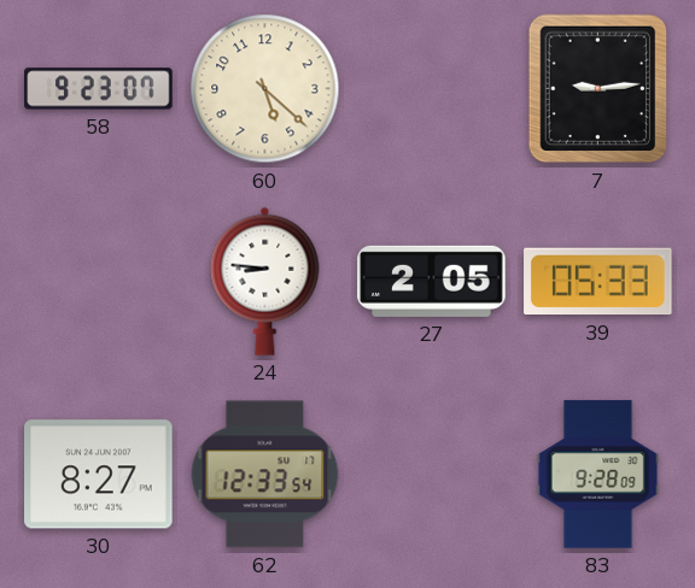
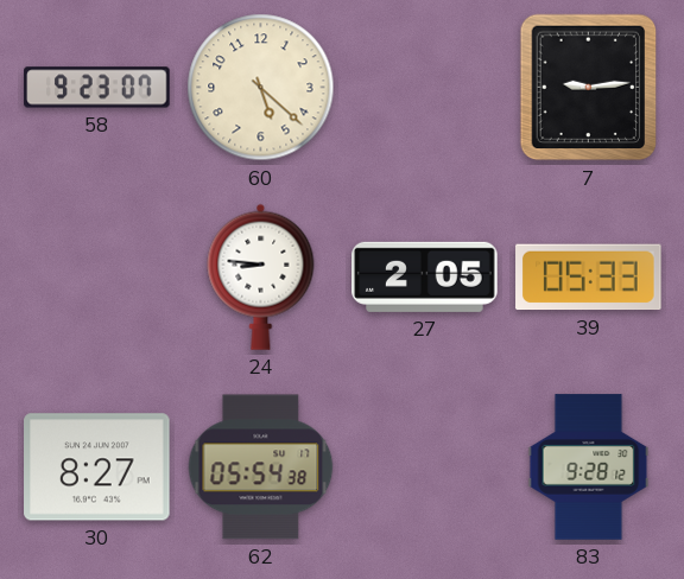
62: 12:33 -> 05:54 (261, 467)
83: 9:28:09 -> 9:28:12 (589, 467)
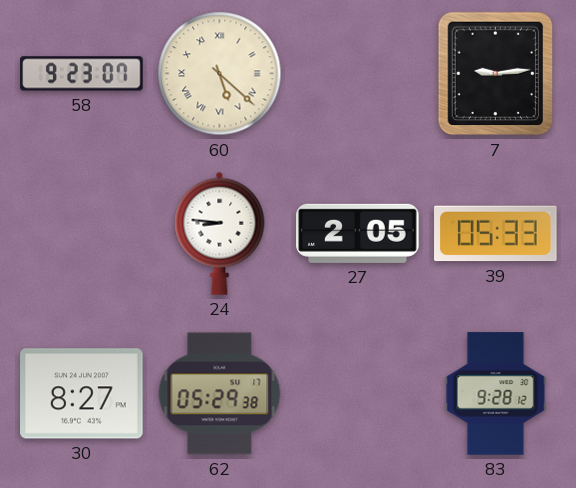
60 numerals: Arabic -> Roman (220, 74)
62: 05:54 -> 05:29 (220, 394)
